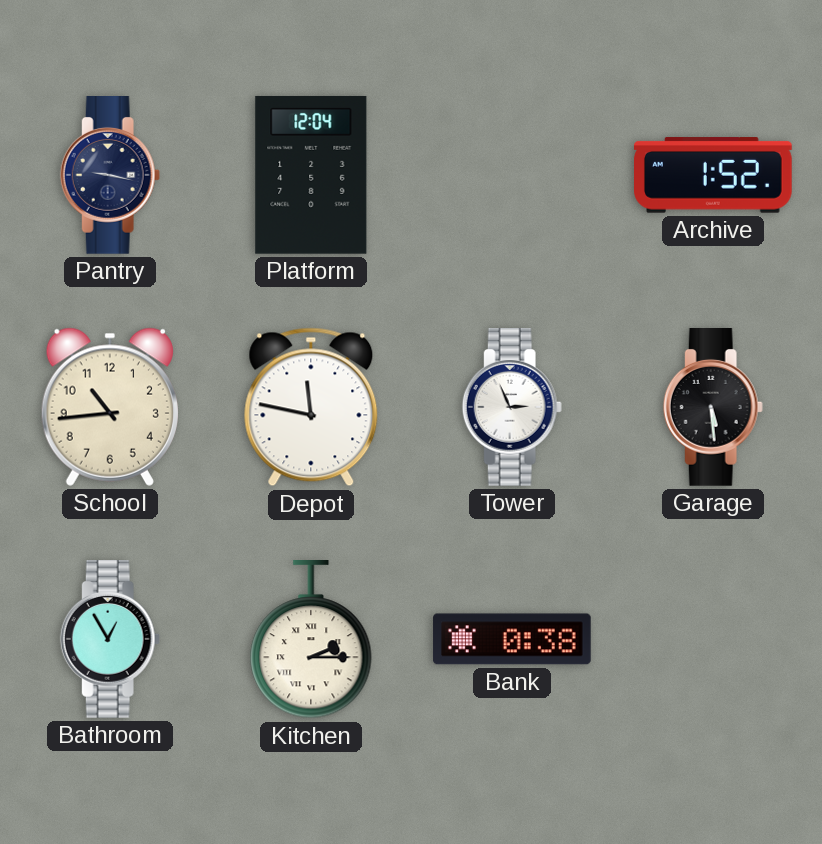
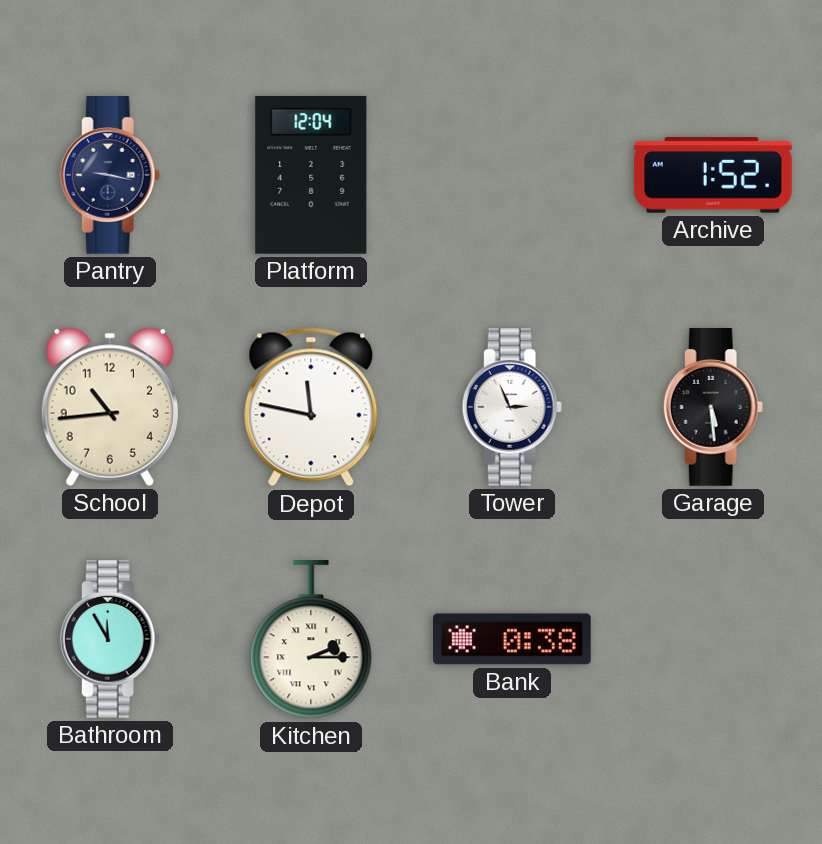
Bathroom: 12:55 -> 11:55 (110, 640)
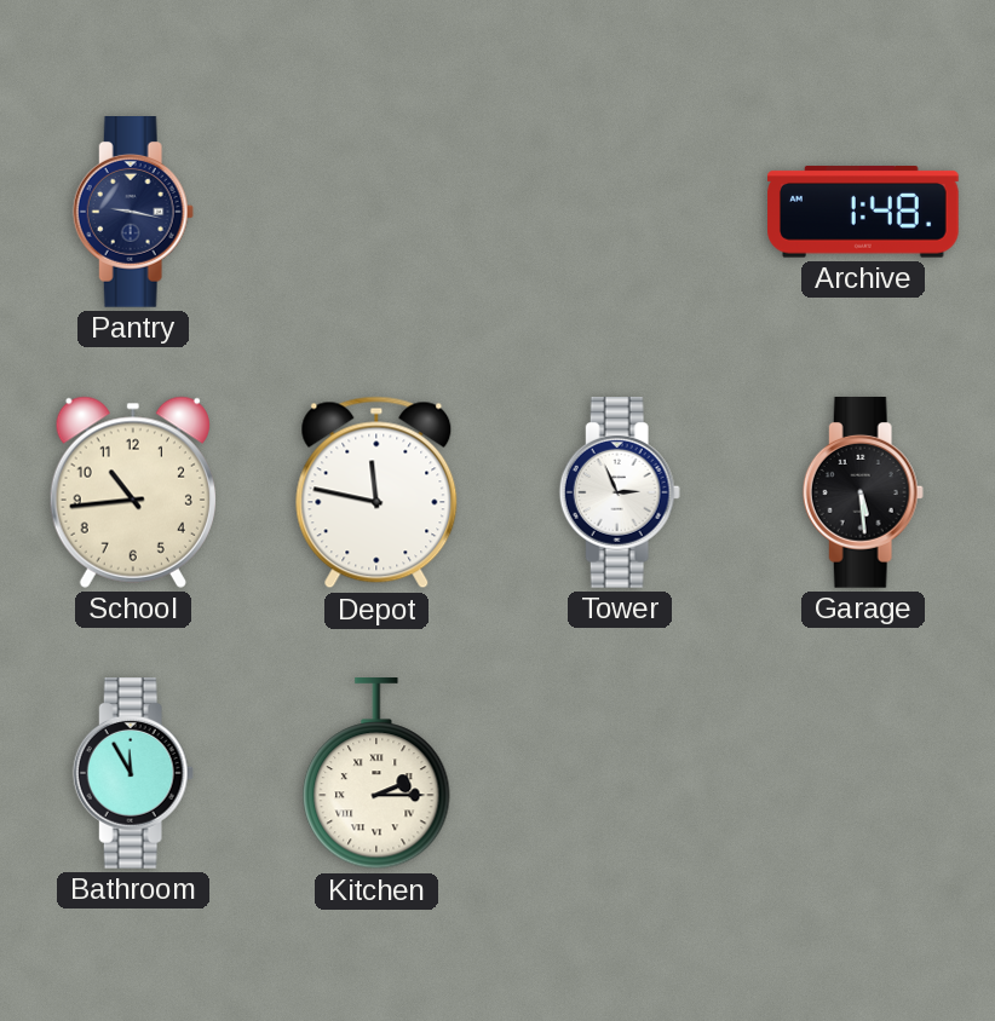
Platform: 12:04 -> none (311, 175)
Archive: 1:52 -> 1:48 (864, 212)
Bank: 0:38 -> none (512, 639)
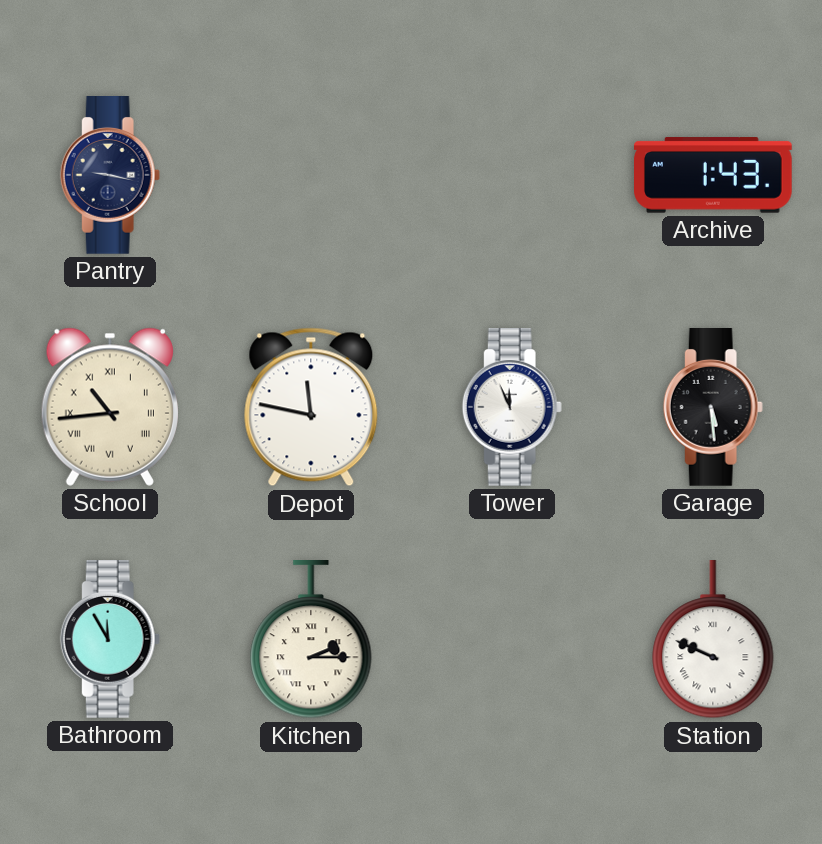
Archive: 1:48 -> 1:43 (714, 175)
School numerals: Arabic -> Roman (110, 407)
Tower: 2:56 -> 11:56 (512, 408)
Station: none -> 9:49 (713, 640)
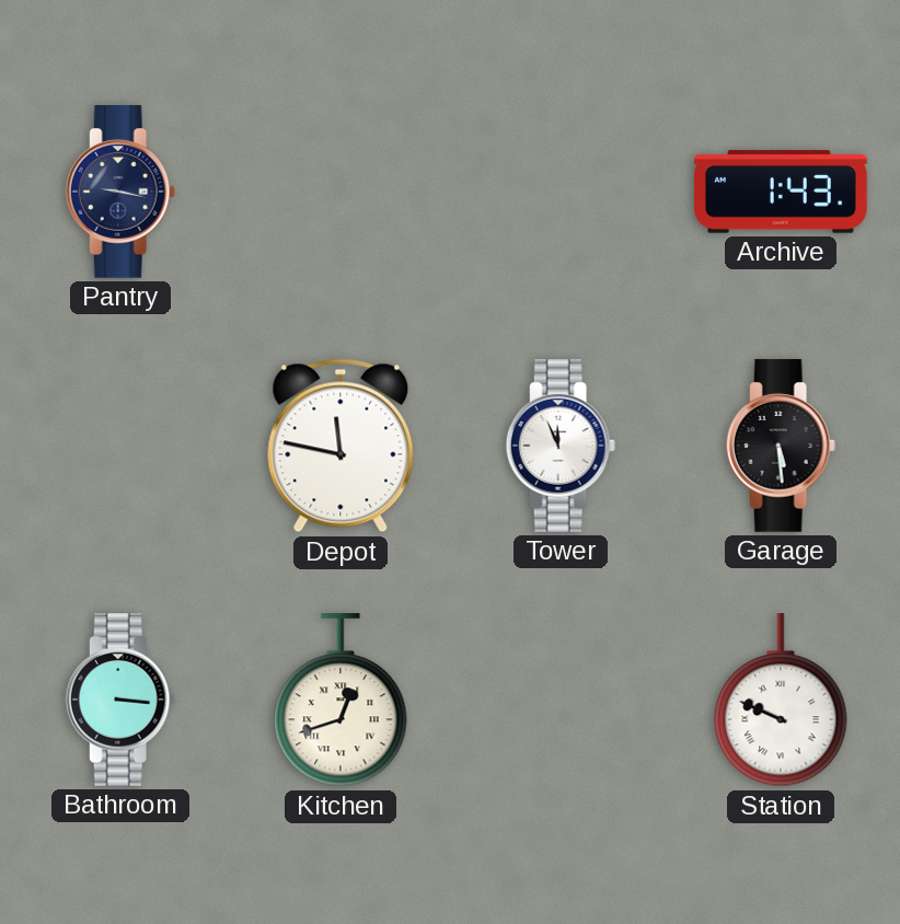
School: 10:44 -> none (110, 407)
Bathroom: 11:55 -> 3:16 (120, 701)
Kitchen: 2:15 -> 12:42 (341, 701)
